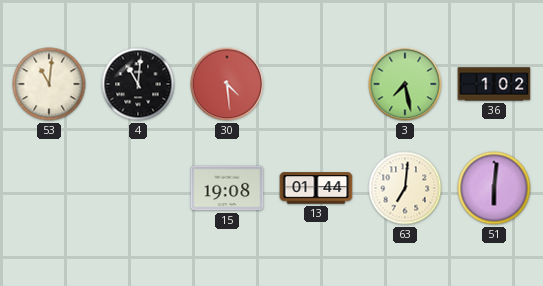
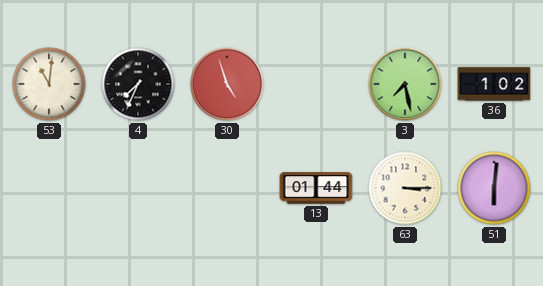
4: 11:01 -> 7:34 (138, 84)
30: 4:29 -> 4:57 (227, 84)
15: 19:08 -> none (227, 188)
63: 7:01 -> 3:15 (405, 188)
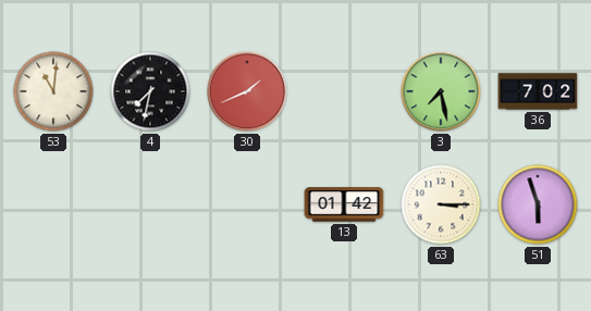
4: 7:34 -> 7:32 (150, 91)
30: 4:57 -> 1:41 (247, 91)
36: 1:02 -> 7:02 (538, 91)
13: 01:44 -> 01:42 (344, 204)
51: 6:01 -> 5:57 (538, 204)
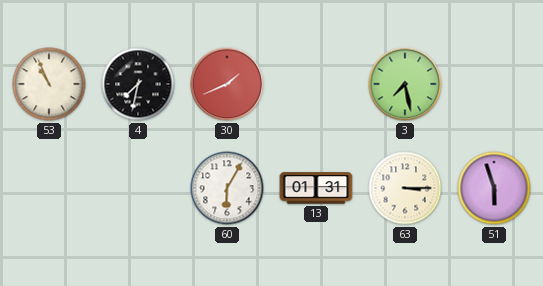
53: 11:01 -> 10:56 (49, 84)
36: 7:02 -> none (538, 91)
60: none -> 6:05 (227, 188)
13: 01:42 -> 01:31 (316, 188)
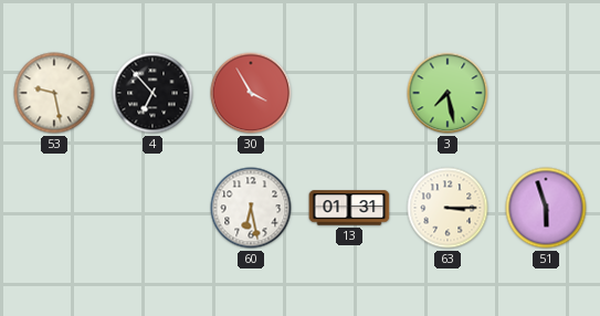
53: 10:56 -> 9:28 (54, 93)
4: 7:32 -> 6:53 (152, 93)
30: 1:41 -> 3:55 (251, 93)
60: 6:05 -> 6:28 (251, 208)
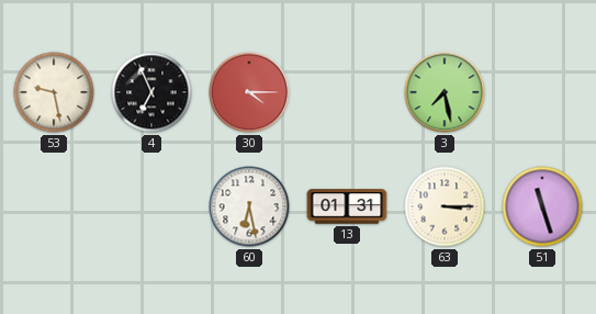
4: 6:53 -> 6:56 (151, 92)
30: 3:55 -> 4:15 (249, 92)
51: 5:57 -> 11:27 (542, 206)
